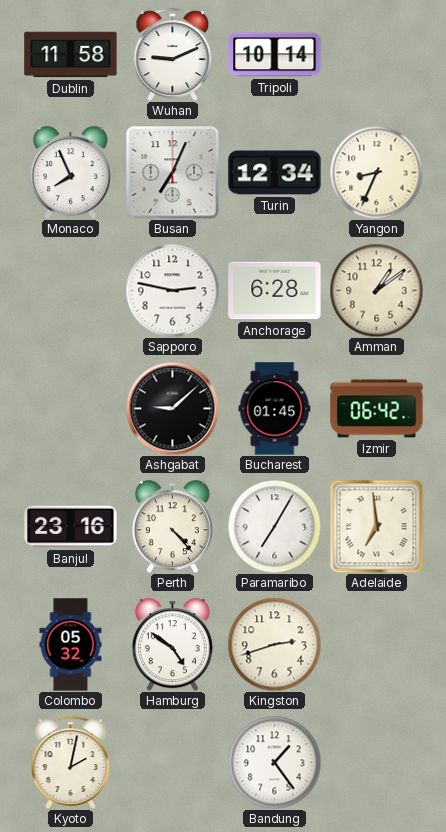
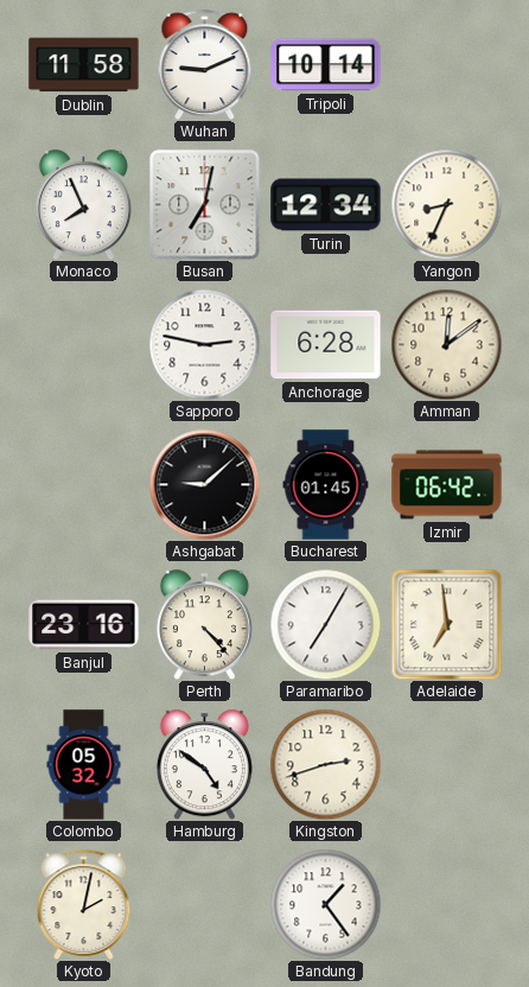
Busan: 7:04 -> 7:02 (204, 204)
Amman: 1:09 -> 12:09 (446, 344)
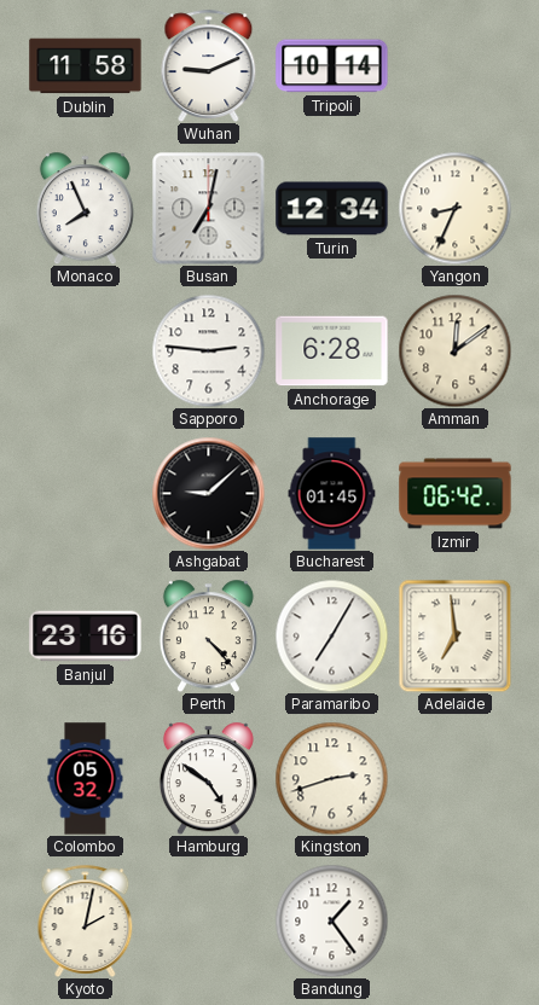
Sapporo: 2:47 -> 2:46 (208, 350)
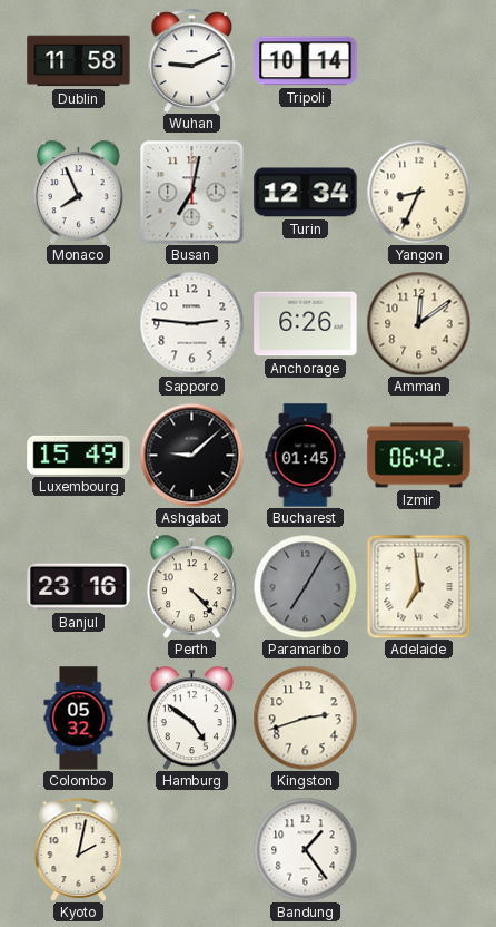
Anchorage: 6:28 -> 6:26 (306, 324)
Luxembourg: none -> 15:49 (79, 455)
Paramaribo dial: white -> grey (305, 586)
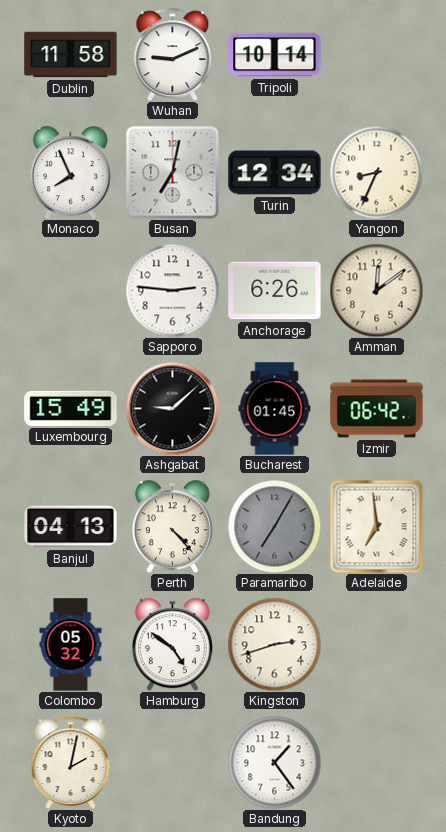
Banjul: 23:16 -> 04:13 (71, 527)
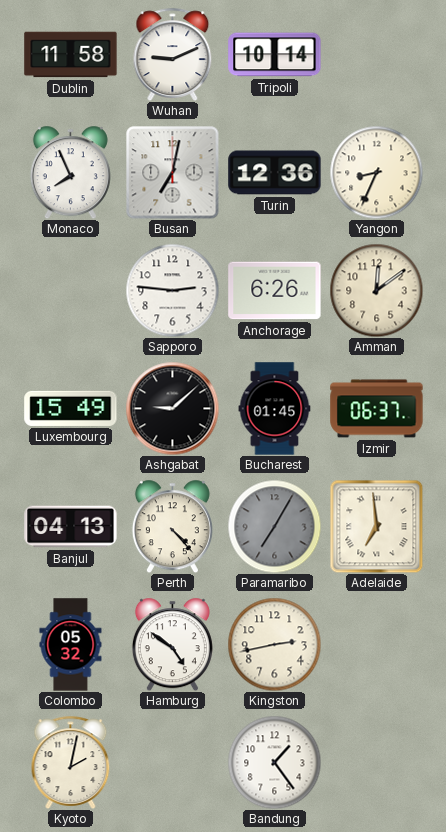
Turin: 12:34 -> 12:36 (275, 173)
Izmir: 06:42 -> 06:37 (377, 409)
Kingston: 2:42 -> 2:43 (274, 644)
